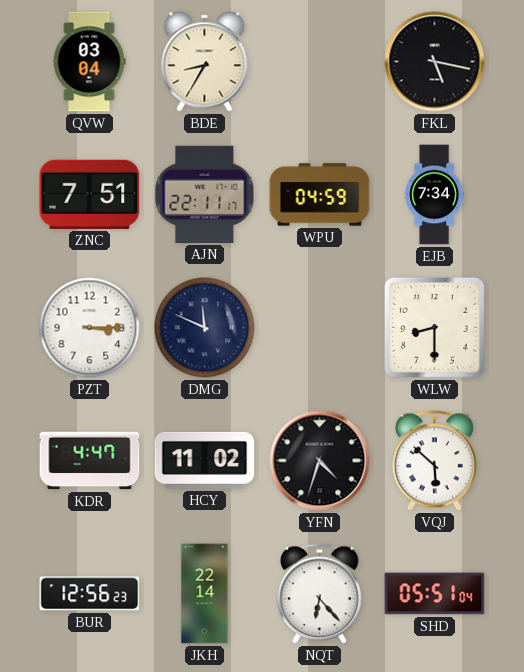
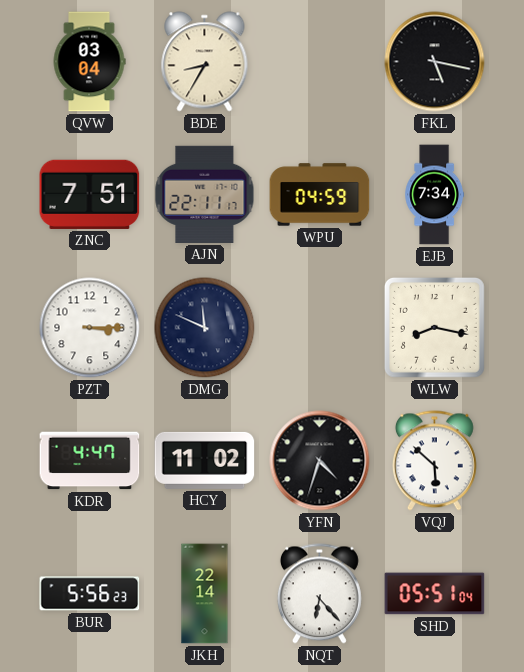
WLW: 8:30 -> 8:17 (434, 327)
BUR: 12:56 -> 5:56 (90, 594)
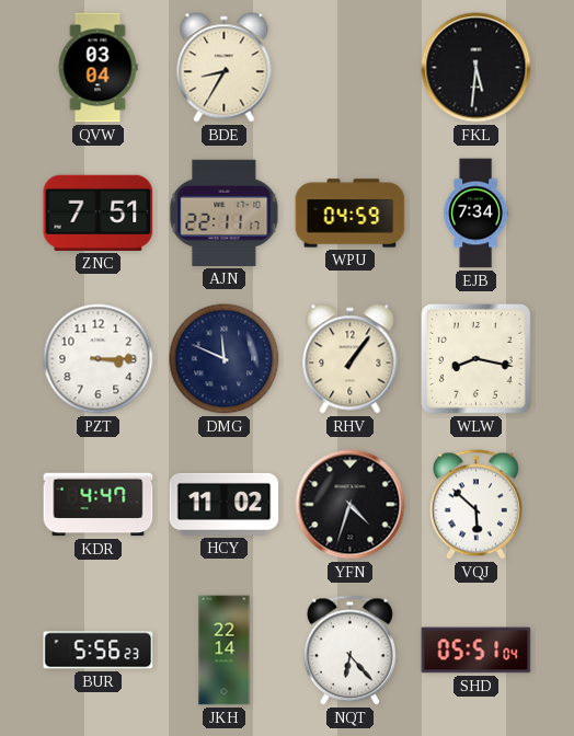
FKL: 5:17 -> 5:31 (477, 68)
RHV: none -> 1:06 (351, 359)
